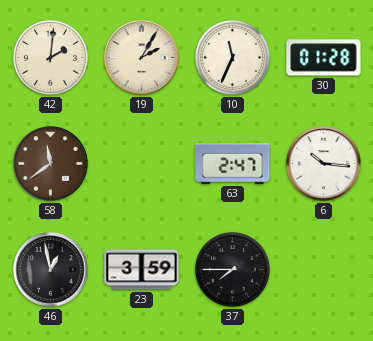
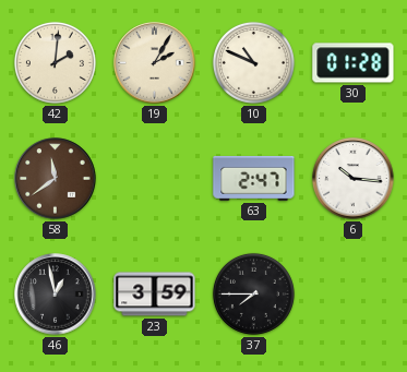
10: 11:34 -> 10:49 (253, 62)
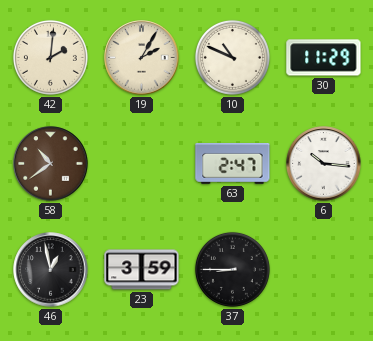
30: 01:28 -> 11:29 (324, 58)
58: 11:39 -> 10:39 (51, 164)
37: 7:45 -> 8:45 (232, 269)
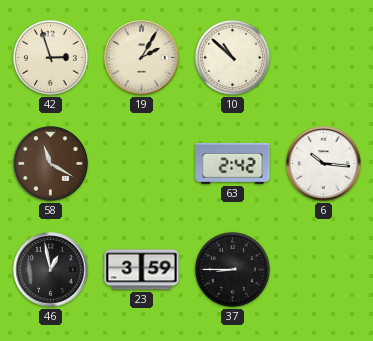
42: 2:01 -> 2:57 (50, 57)
10: 10:49 -> 10:52 (232, 57)
30: 11:29 -> none (324, 58)
58: 10:39 -> 11:20 (51, 164)
63: 2:47 -> 2:42 (233, 164)
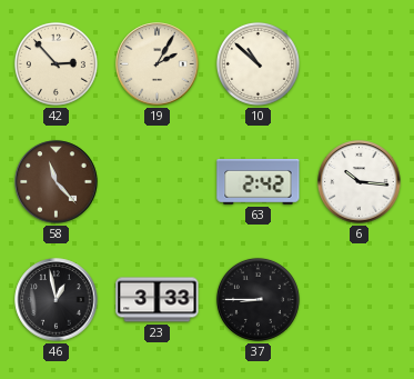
42: 2:57 -> 2:53 (55, 63)
58: 11:20 -> 11:23 (57, 182)
23: 3:59 -> 3:33 (158, 300)
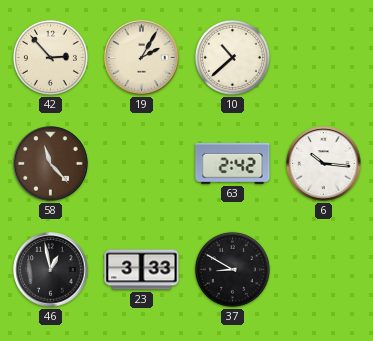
10: 10:52 -> 10:38 (232, 57)
37: 8:45 -> 8:50 (232, 269)
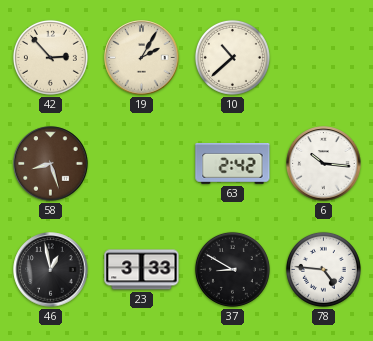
58: 11:23 -> 8:27 (51, 164)
78: none -> 4:46 (323, 269)
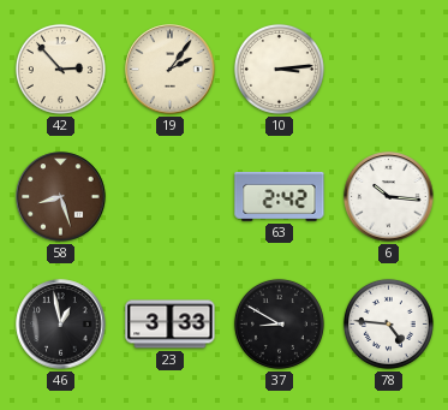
19: 2:05 -> 2:06 (171, 70)
10: 10:38 -> 3:14 (279, 69)
